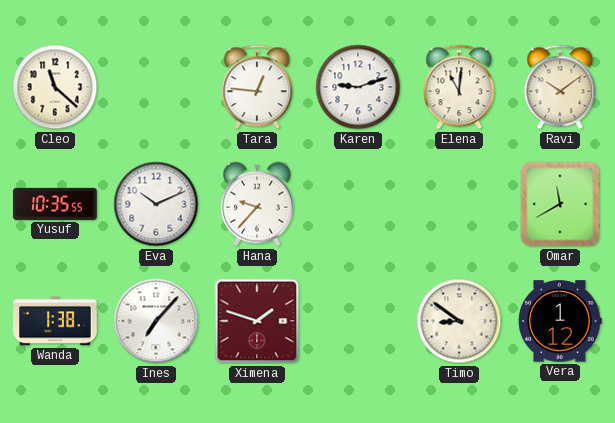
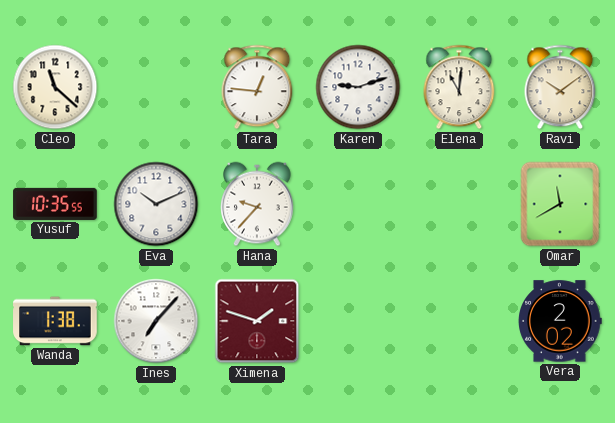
Timo: 8:51 -> none (459, 321)
Vera: 1:12 -> 2:02 (560, 321)
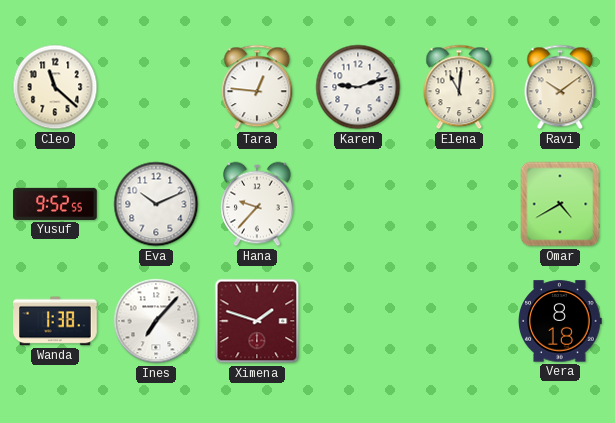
Yusuf: 10:35 -> 9:52 (55, 204)
Omar: 11:40 -> 4:40 (560, 204)
Vera: 2:02 -> 8:18 (560, 321)
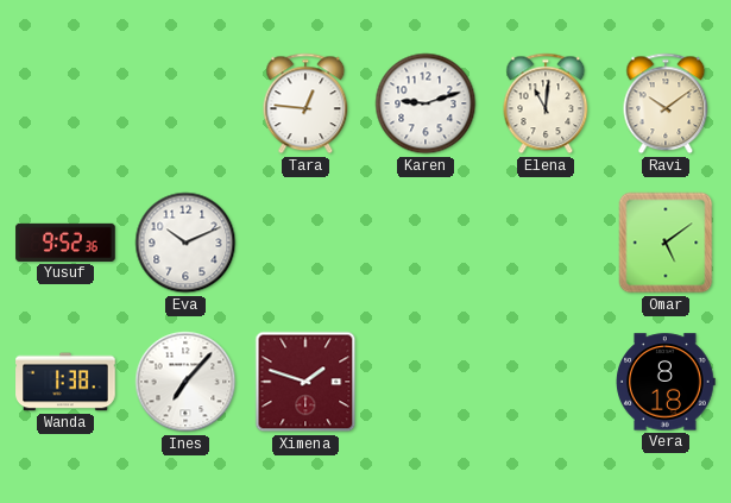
Cleo: 11:22 -> none (55, 87)
Yusuf: 9:52:55 -> 9:52:36 (65, 243)
Hana: 9:37 -> none (257, 204)
Omar: 4:40 -> 5:09 (666, 243)
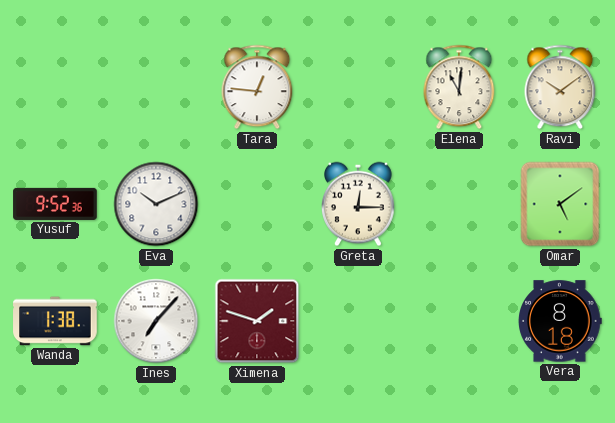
Karen: 9:12 -> none (426, 103)
Greta: none -> 12:15 (358, 204)
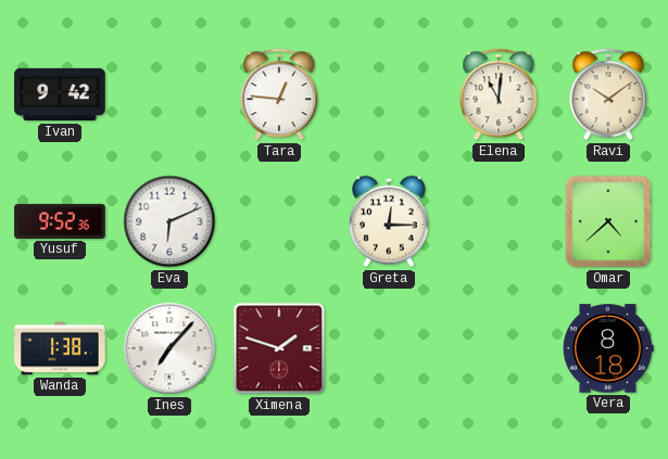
Ivan: none -> 9:42 (60, 94)
Eva: 10:11 -> 6:11 (169, 221)
Omar: 5:09 -> 4:38 (608, 221)
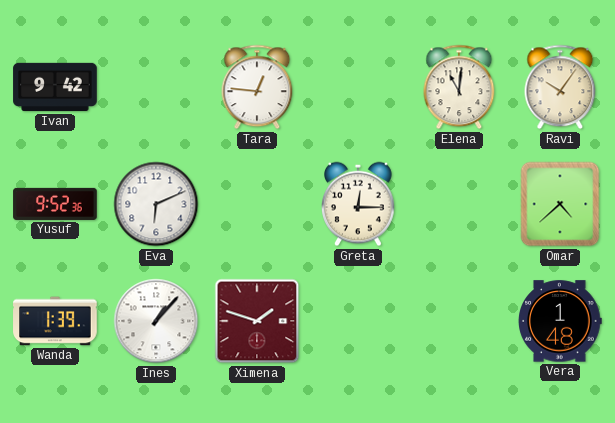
Ravi: 10:09 -> 10:06 (560, 87)
Wanda: 1:38 -> 1:39 (55, 321)
Ines: 7:07 -> 1:07 (156, 321)
Vera: 8:18 -> 1:48 (560, 321)
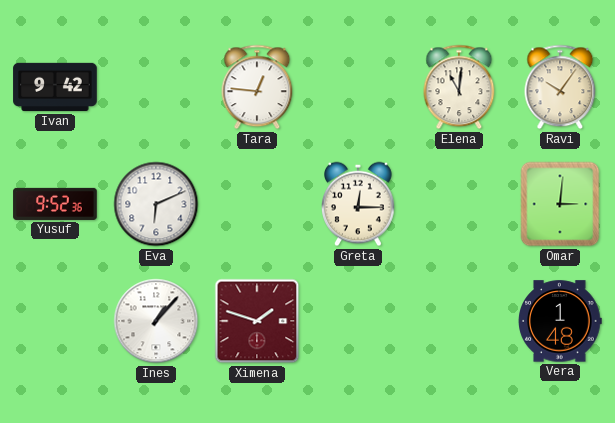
Omar: 4:38 -> 3:01 (560, 204)
Wanda: 1:39 -> none (55, 321)
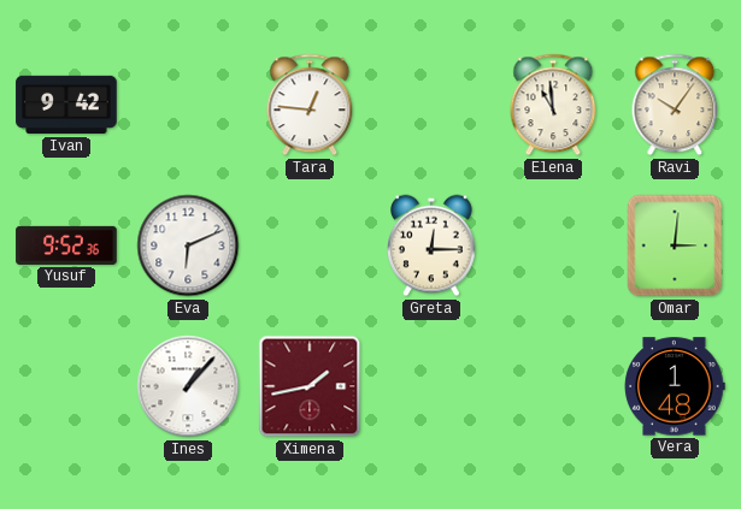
Elena: 11:01 -> 10:59 (553, 105)
Ximena: 1:48 -> 1:43 (310, 386)
